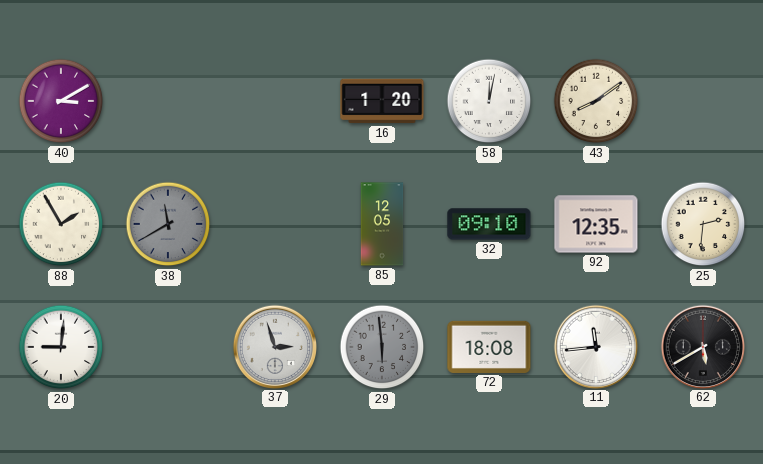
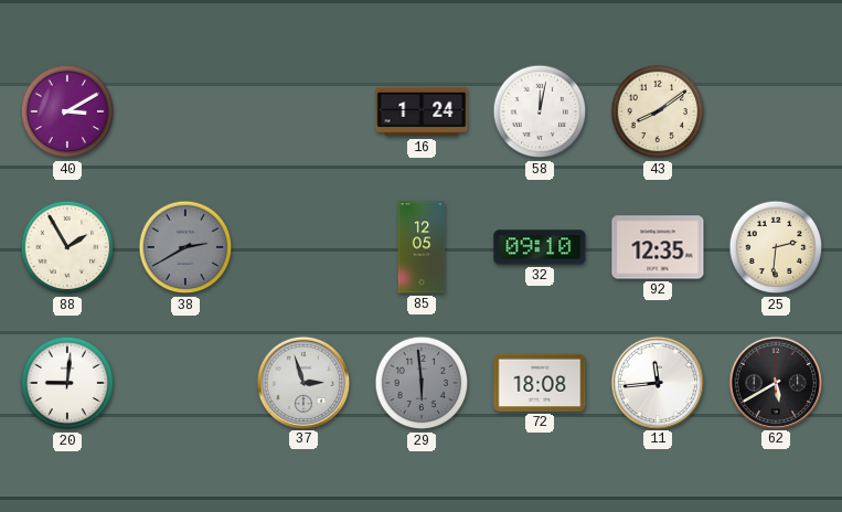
16: 1:20 -> 1:24 (422, 111)
38: 11:40 -> 2:40 (185, 247)
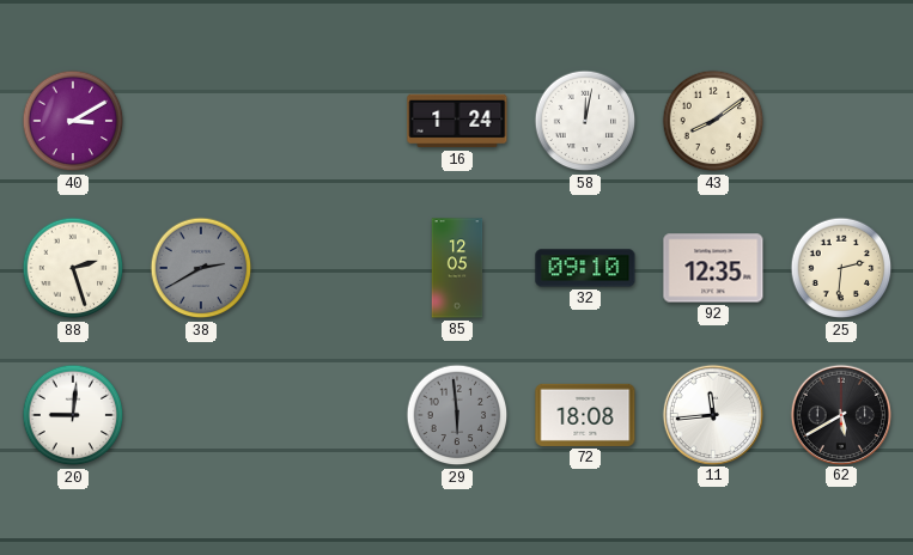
88: 1:55 -> 2:27 (73, 268)
37: 2:57 -> none (302, 382)
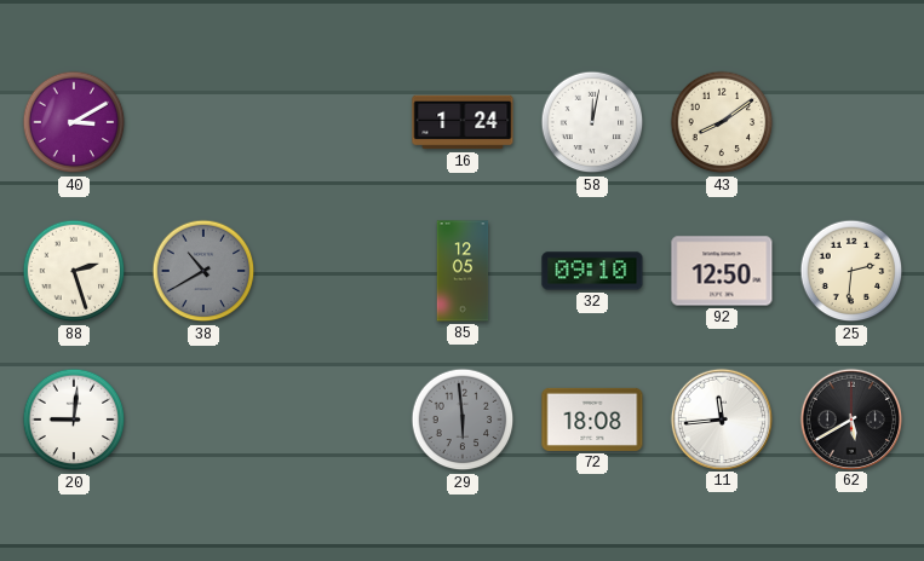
38: 2:40 -> 10:40 (203, 271)
92: 12:35 -> 12:50 (722, 271)
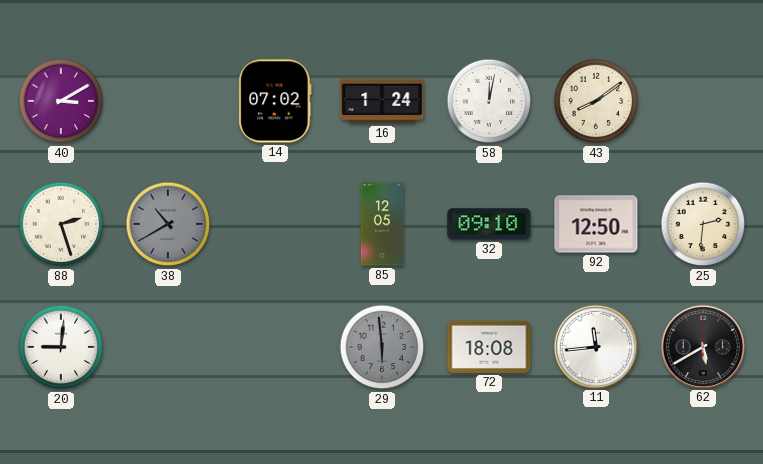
14: none -> 07:02 (275, 101)
